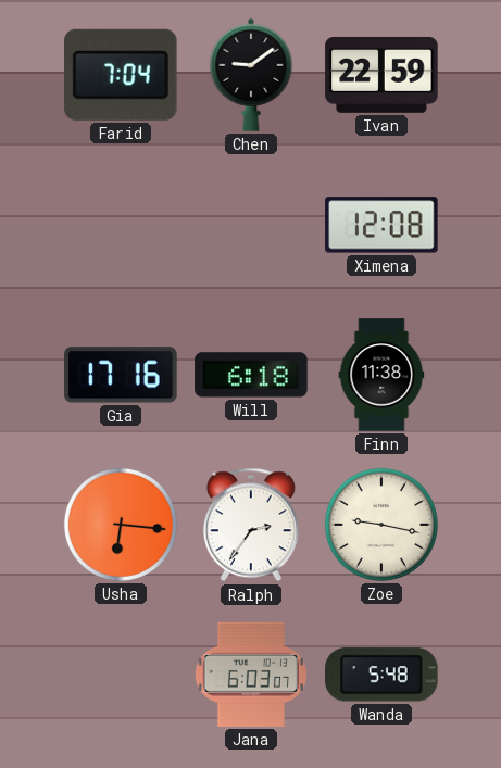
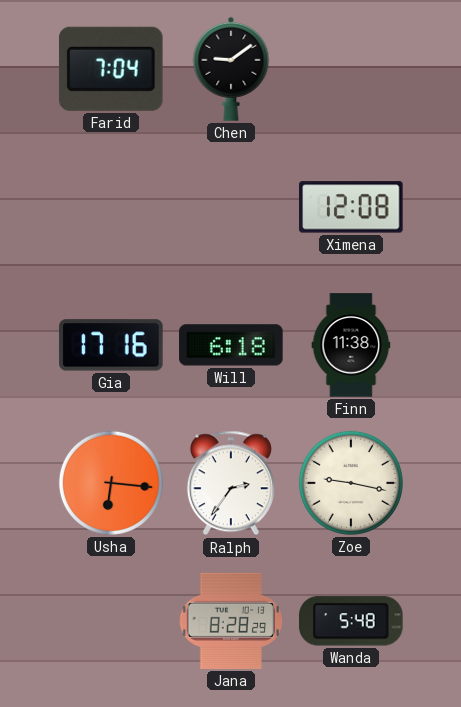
Ivan: 22:59 -> none (381, 75)
Jana: 6:03 -> 8:28 (230, 621)
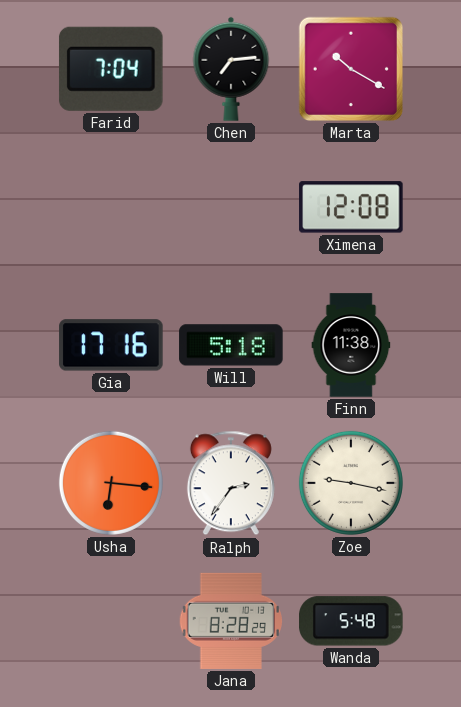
Chen: 9:09 -> 7:14 (231, 69)
Marta: none -> 10:20 (351, 69)
Will: 6:18 -> 5:18 (231, 345)
